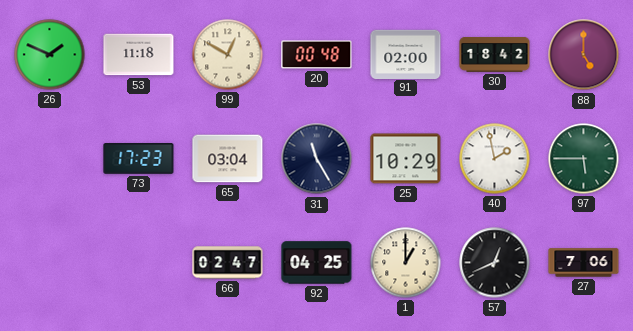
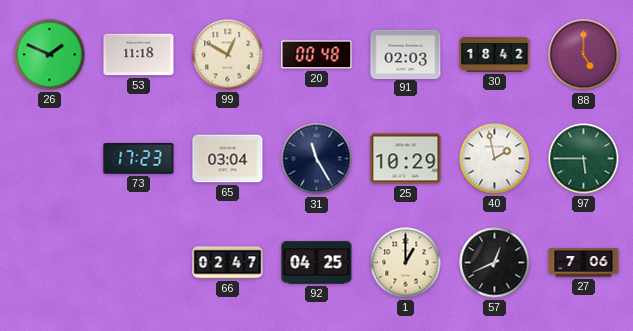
91: 02:00 -> 02:03 (406, 54)
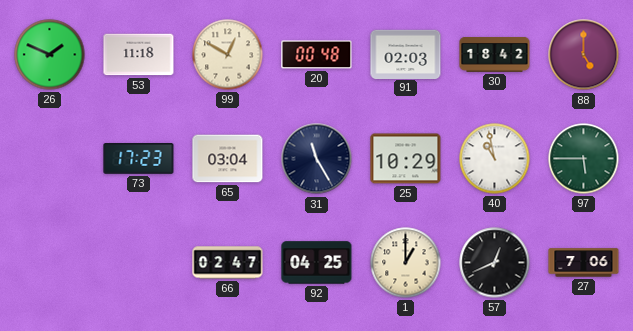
40: 1:58 -> 10:58 (495, 159)
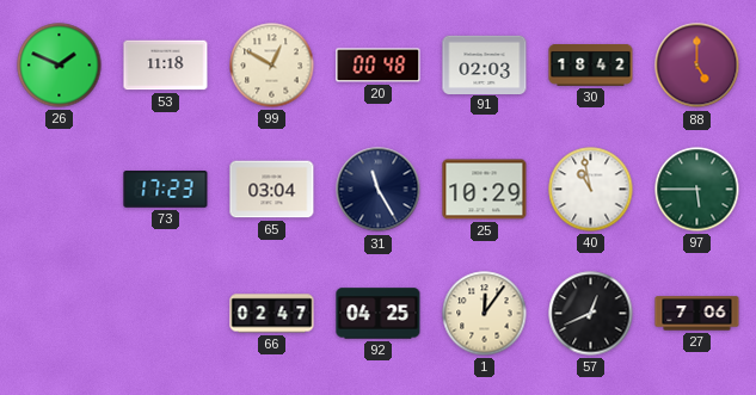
1: 1:00 -> 12:06 (485, 314)
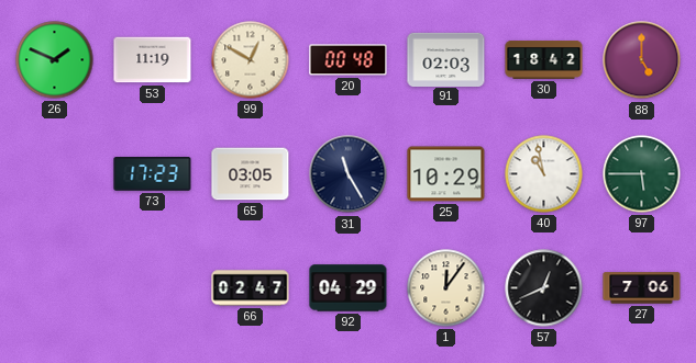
53: 11:18 -> 11:19 (153, 60)
65: 03:04 -> 03:05 (251, 174)
92: 04:25 -> 04:29 (349, 288)
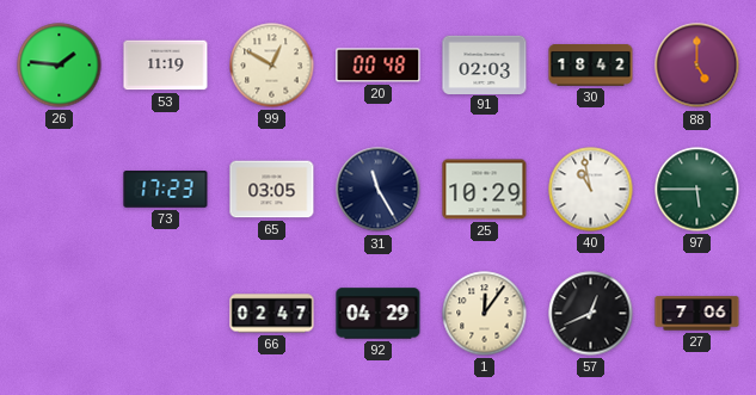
26: 1:49 -> 1:46 (60, 66)
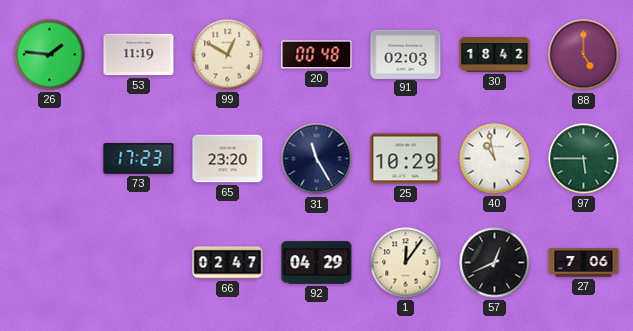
65: 03:05 -> 23:20 (228, 159)
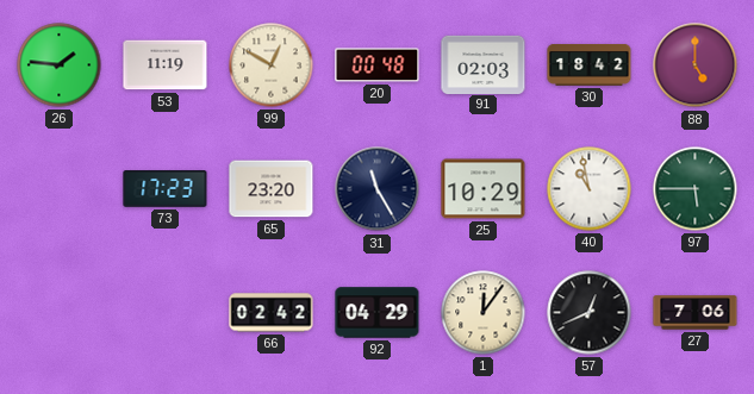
66: 02:47 -> 02:42 (272, 313)
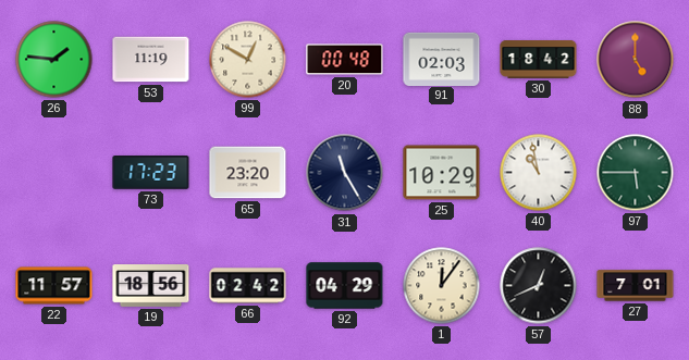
22: none -> 11:57 (54, 286)
19: none -> 18:56 (151, 286)
27: 7:06 -> 7:01 (636, 286)
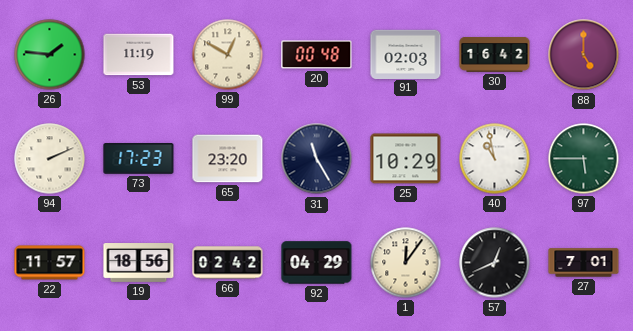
30: 18:42 -> 16:42 (495, 55)
94: none -> 2:11 (50, 159)
